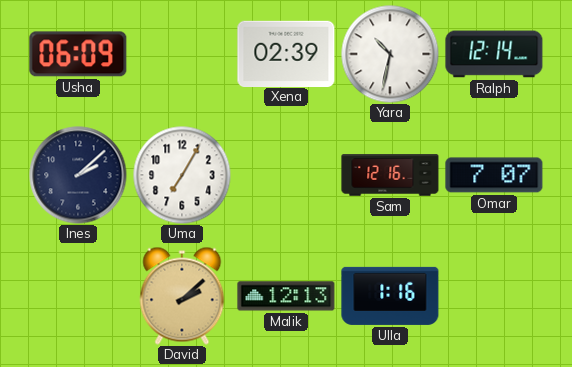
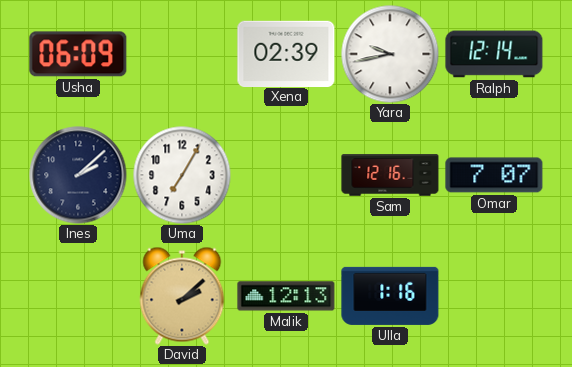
Yara: 10:32 -> 9:43 (390, 54)
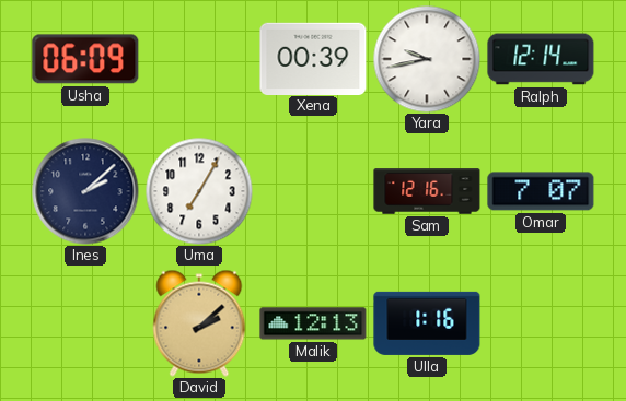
Xena: 02:39 -> 00:39 (313, 58)
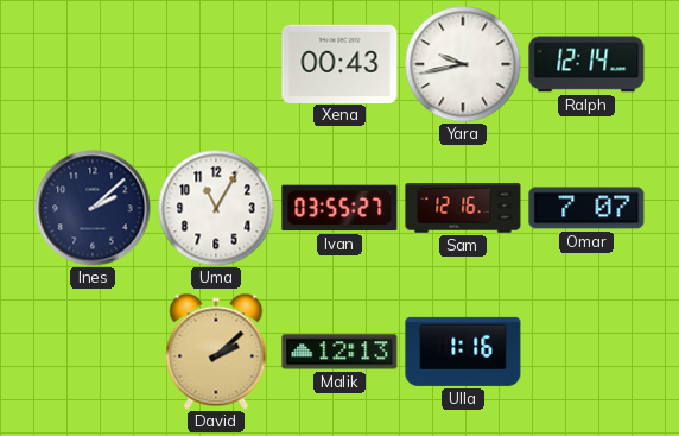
Usha: 06:09 -> none (85, 59)
Xena: 00:39 -> 00:43 (339, 63)
Uma: 7:05 -> 11:05 (216, 208)
Ivan: none -> 03:55 (339, 208)
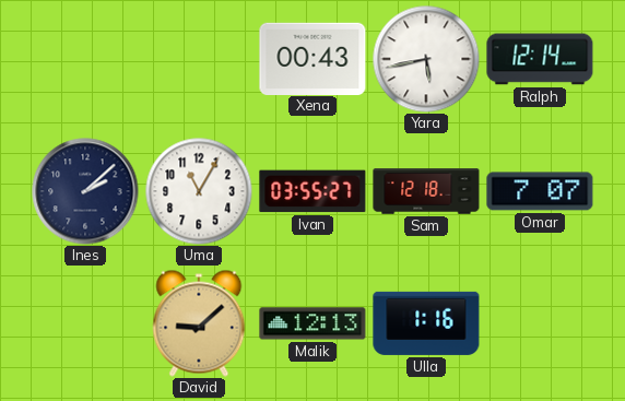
Yara: 9:43 -> 5:43 (426, 59)
Sam: 12:16 -> 12:18 (426, 191)
David: 2:08 -> 9:08 (199, 323)
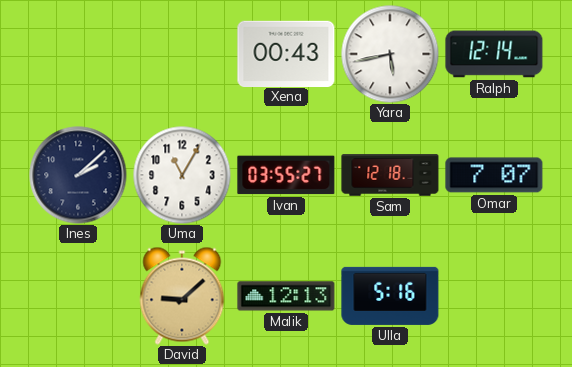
Ulla: 1:16 -> 5:16 (390, 296)
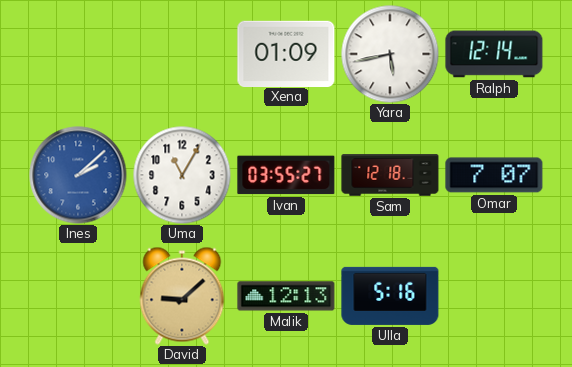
Xena: 00:43 -> 01:09 (286, 53)
Ines dial: navy -> blue (78, 175)
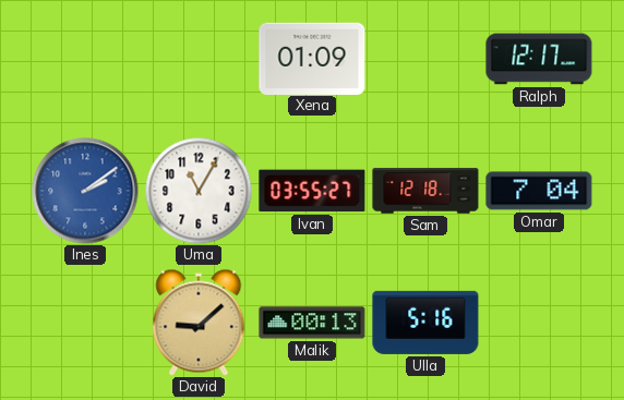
Yara: 5:43 -> none (390, 54)
Ralph: 12:14 -> 12:17 (539, 59)
Ines: 2:08 -> 2:09 (85, 191)
Omar: 7:07 -> 7:04 (539, 191)
Malik: 12:13 -> 00:13 (312, 323)
